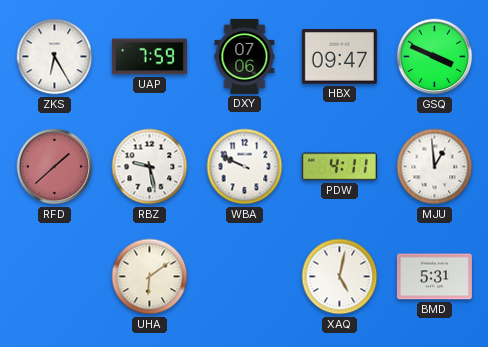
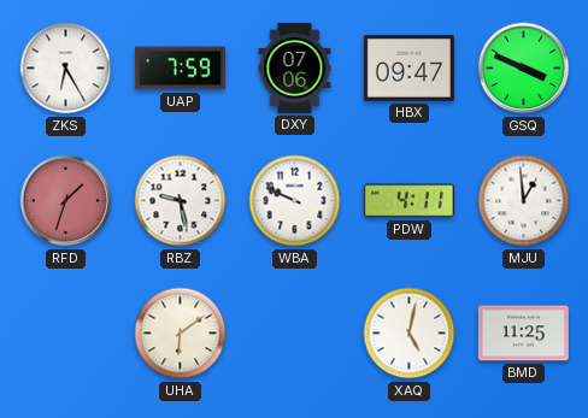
RFD: 1:38 -> 1:33 (66, 201)
BMD: 5:31 -> 11:25 (523, 334)
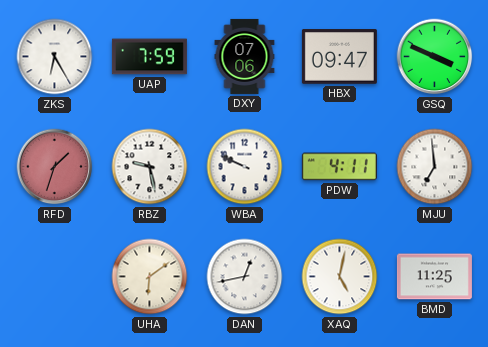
MJU: 12:59 -> 6:59 (435, 167)
DAN: none -> 12:43 (245, 277)
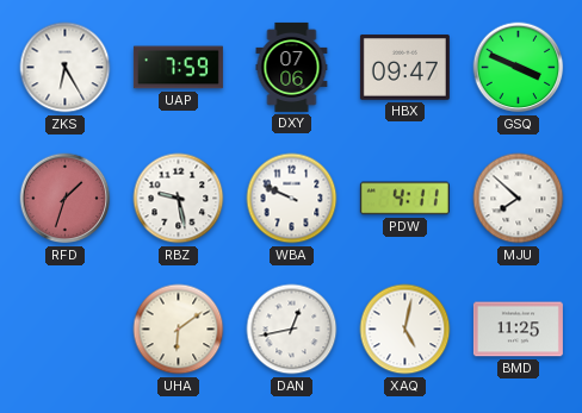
MJU: 6:59 -> 7:52 (519, 199)
